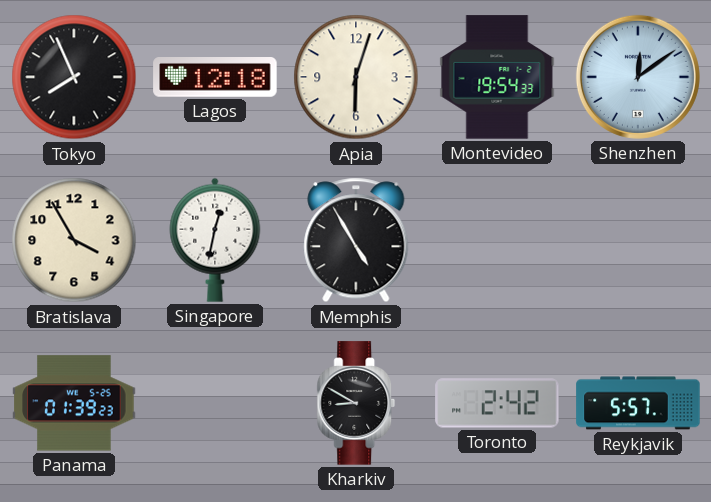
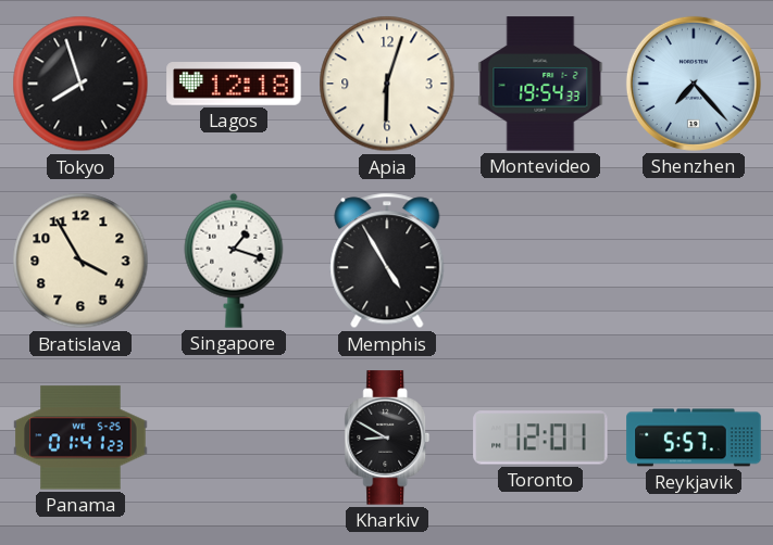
Tokyo: 7:56 -> 7:57 (80, 84)
Shenzhen: 12:09 -> 7:23 (694, 84)
Singapore: 12:32 -> 1:18 (234, 261)
Panama: 01:39 -> 01:41 (80, 438)
Toronto: 2:42 -> 12:01 (540, 438)
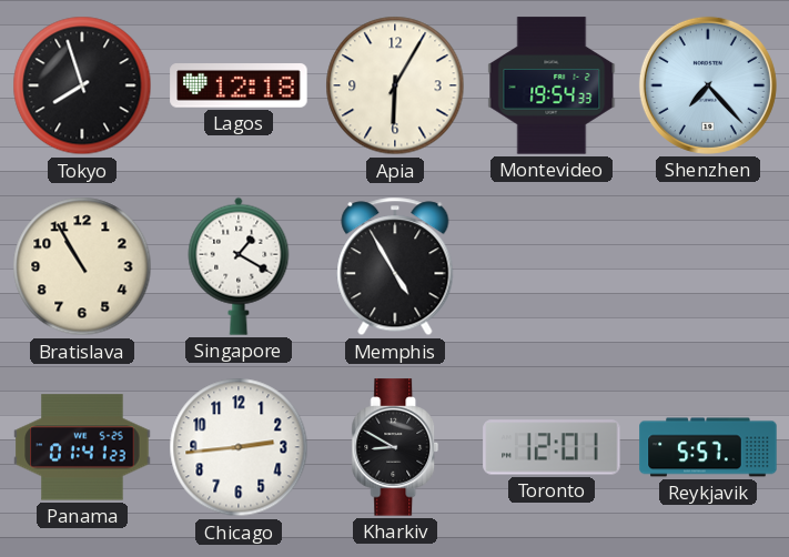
Apia: 6:03 -> 6:05 (395, 85)
Bratislava: 3:55 -> 10:55 (82, 266)
Singapore: 1:18 -> 1:20 (239, 266)
Chicago: none -> 2:44 (239, 447)
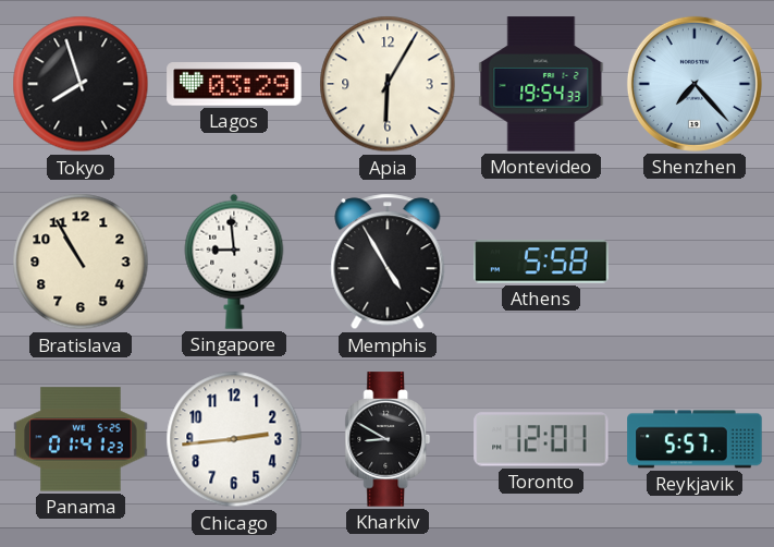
Lagos: 12:18 -> 03:29 (234, 85)
Singapore: 1:20 -> 8:59 (234, 262)
Athens: none -> 5:58 (541, 262)
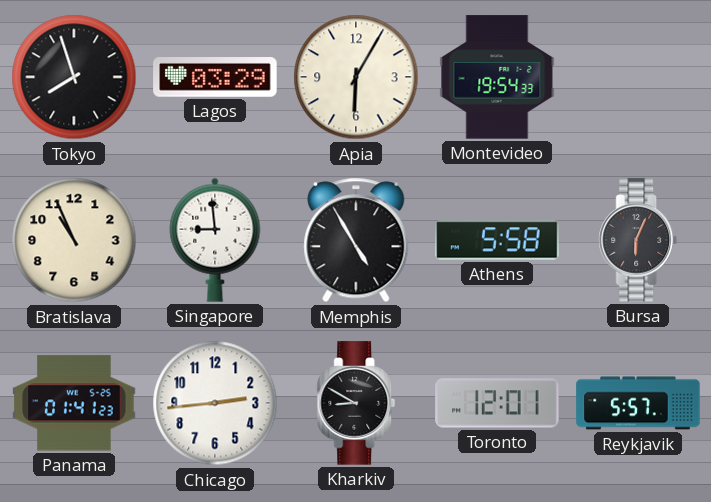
Shenzhen: 7:23 -> none (695, 84)
Bratislava: 10:55 -> 10:56 (74, 240)
Bursa: none -> 6:04 (638, 240)
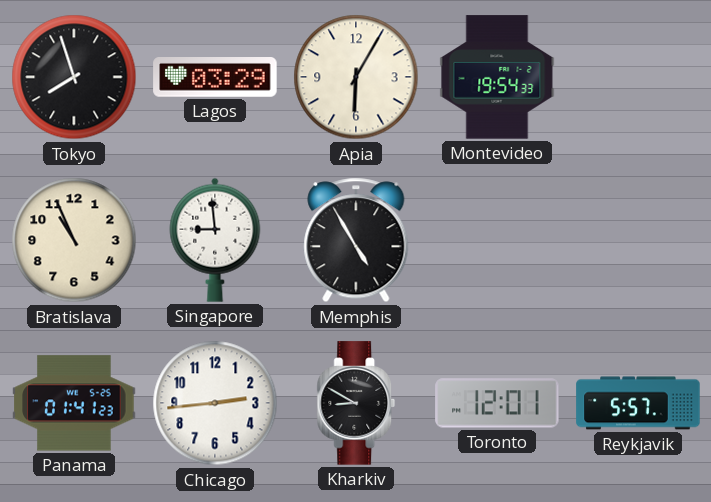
Athens: 5:58 -> none (497, 240)
Bursa: 6:04 -> none (638, 240)
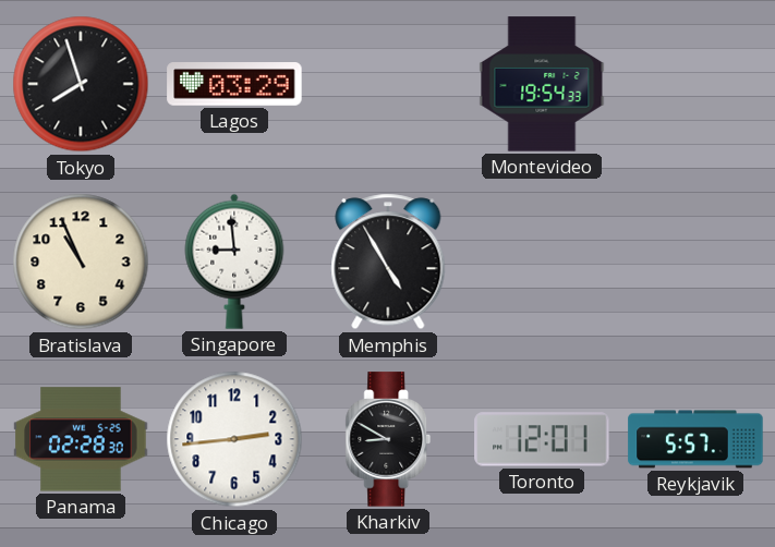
Apia: 6:05 -> none (356, 77)
Panama: 01:41 -> 02:28 (81, 439)
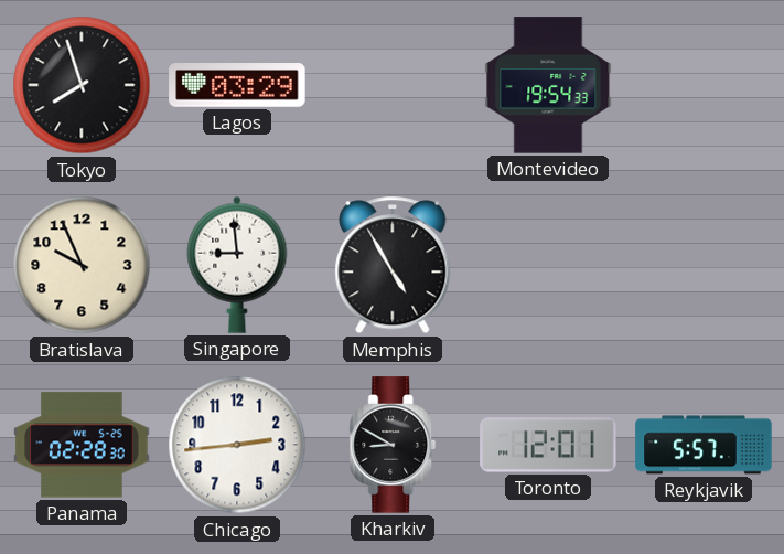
Bratislava: 10:56 -> 9:56 (82, 265)
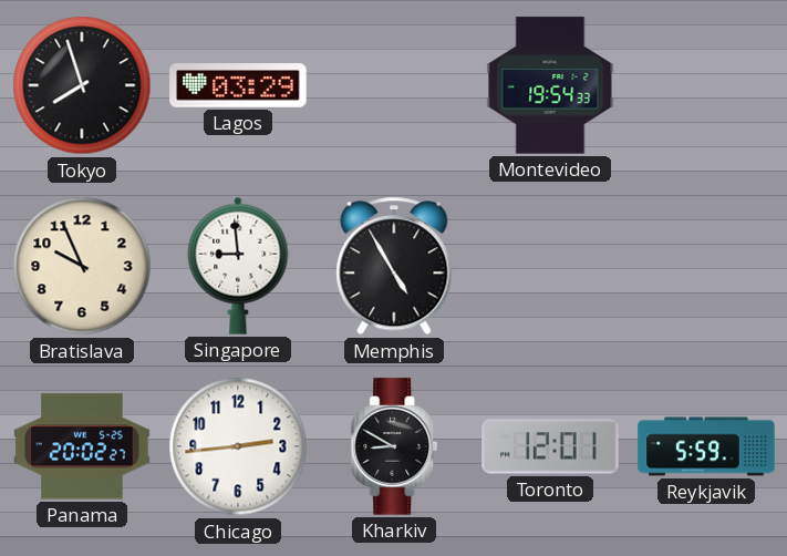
Panama: 02:28 -> 20:02 (82, 446)
Reykjavik: 5:57 -> 5:59 (706, 446)
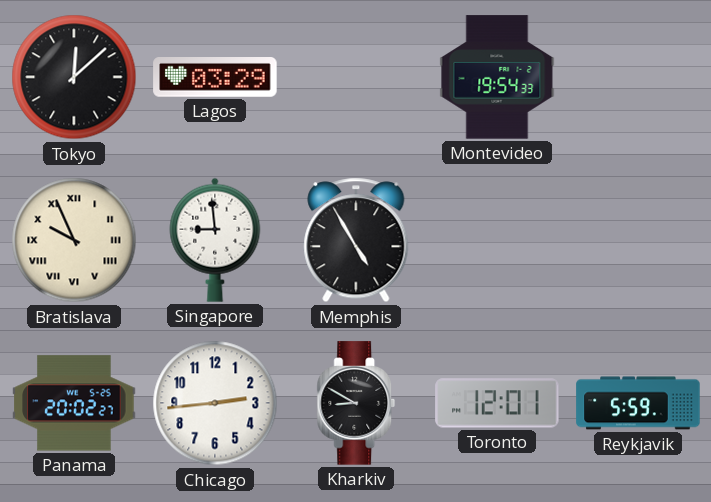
Tokyo: 7:57 -> 12:08 (74, 77)
Bratislava numerals: Arabic -> Roman (74, 240)
